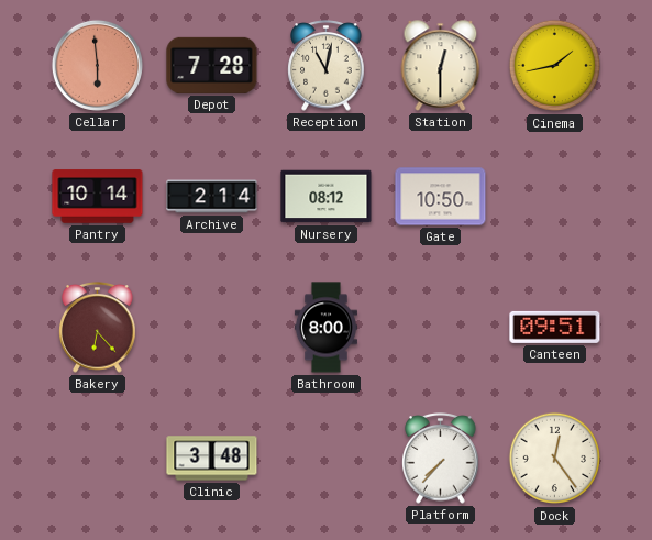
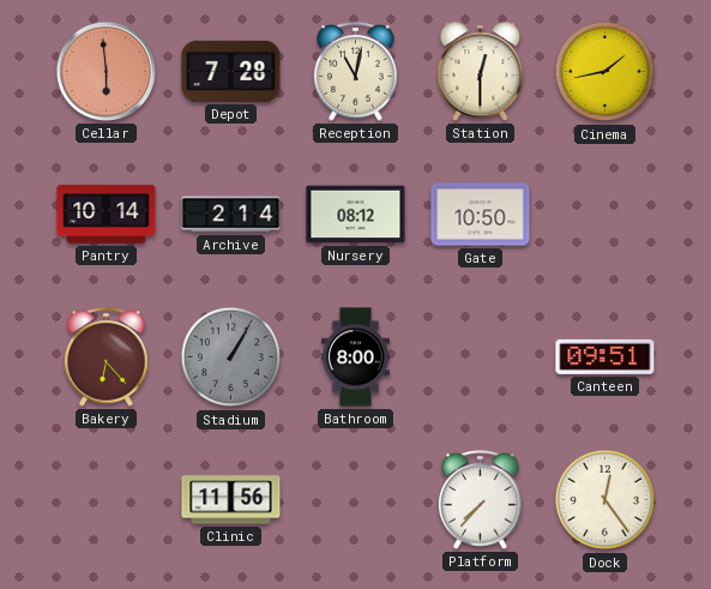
Stadium: none -> 1:05 (231, 357)
Clinic: 3:48 -> 11:56 (231, 500)
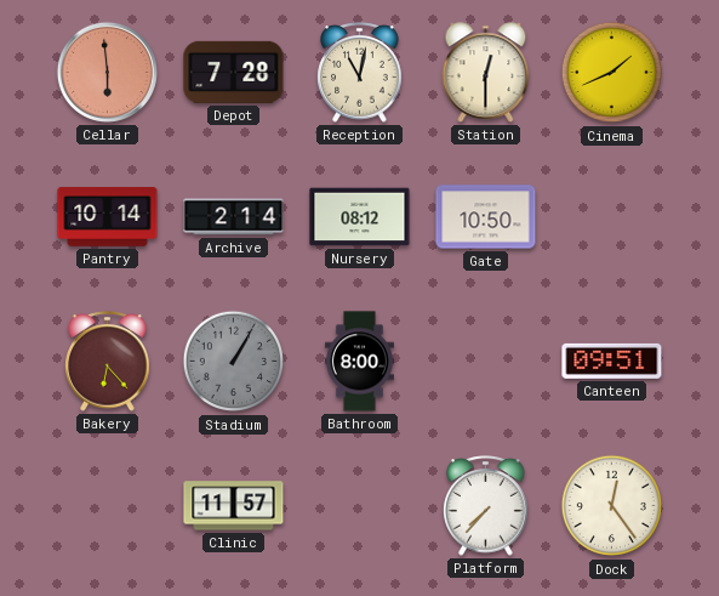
Cinema: 1:43 -> 1:41 (612, 73)
Clinic: 11:56 -> 11:57 (234, 506)
